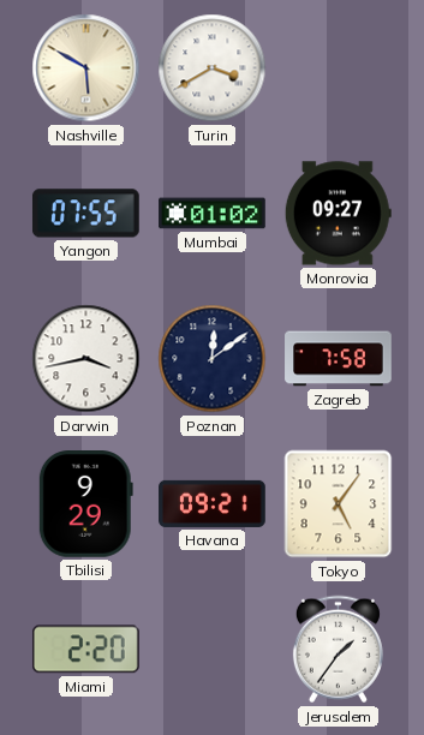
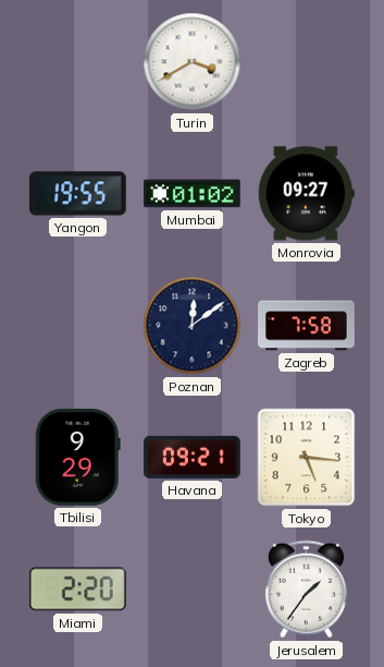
Nashville: 5:50 -> none (86, 68)
Yangon: 07:55 -> 19:55 (77, 194)
Darwin: 3:43 -> none (86, 359)
Tokyo: 5:06 -> 5:16 (307, 458)
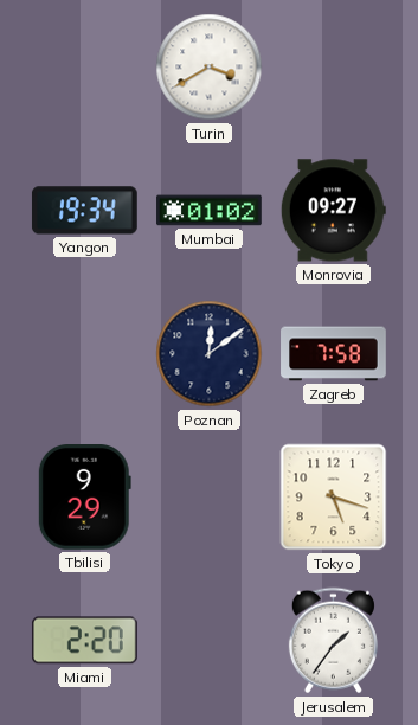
Yangon: 19:55 -> 19:34 (84, 211)
Havana: 09:21 -> none (193, 457)
Tokyo: 5:16 -> 5:18 (334, 498)
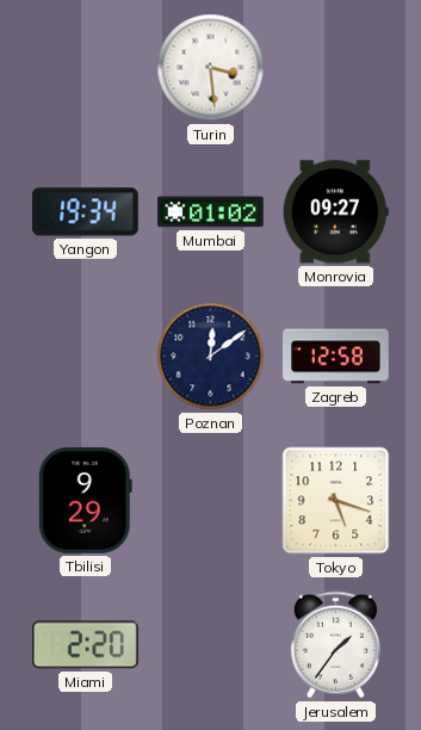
Turin: 3:40 -> 3:29 (211, 68)
Zagreb: 7:58 -> 12:58 (336, 357)
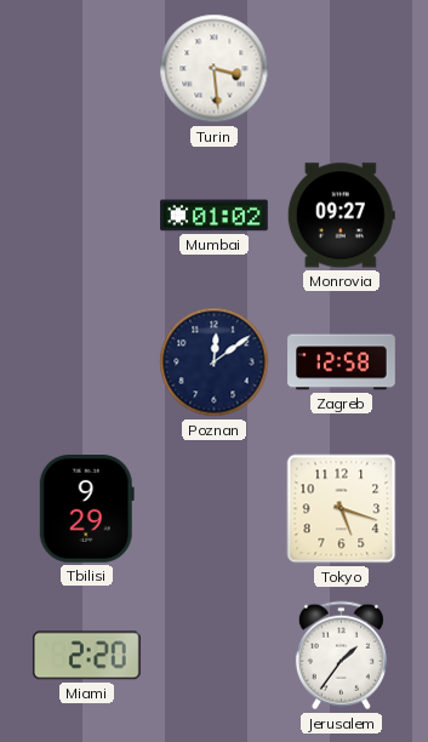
Yangon: 19:34 -> none (85, 212)
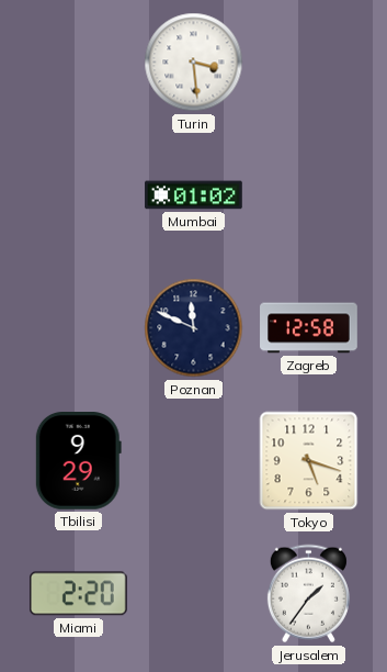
Monrovia: 09:27 -> none (341, 216)
Poznan: 12:09 -> 11:49 (194, 328)
